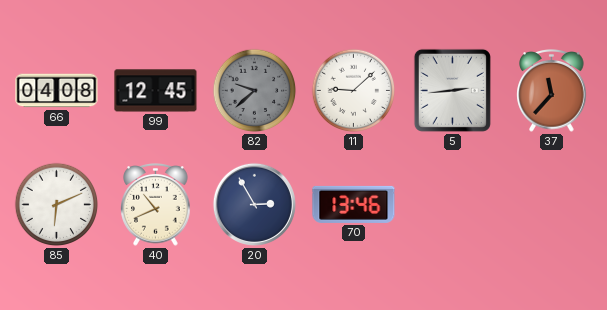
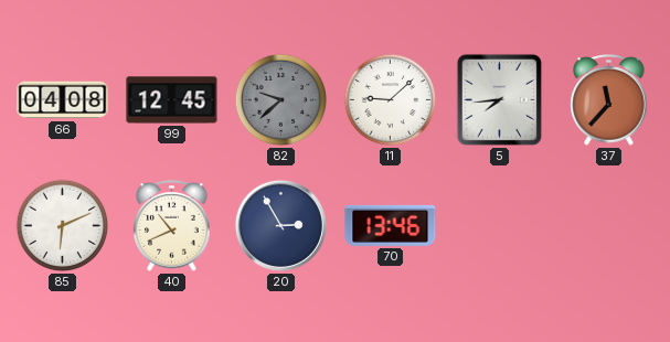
5: 2:44 -> 7:44 (499, 99)
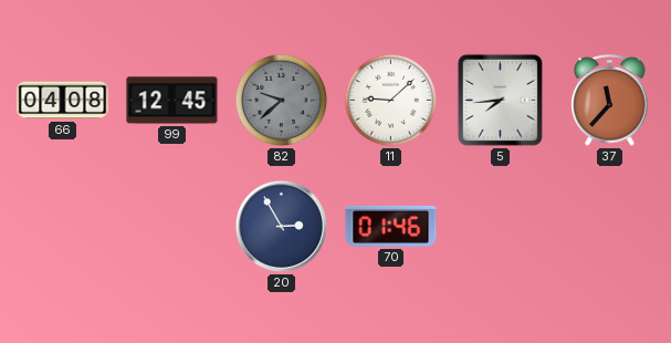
85: 6:11 -> none (63, 226)
40: 10:41 -> none (172, 226)
70: 13:46 -> 01:46 (391, 226)
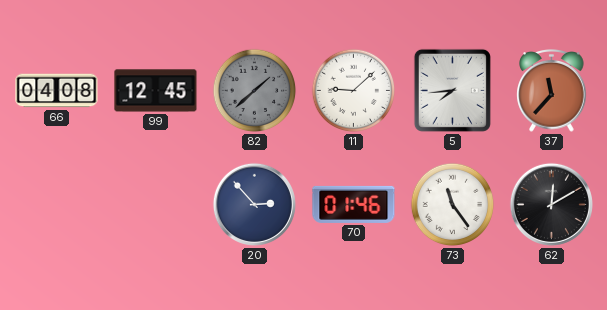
82: 9:38 -> 1:38 (255, 91)
20: 2:55 -> 2:53 (254, 204)
73: none -> 11:24 (453, 205)
62: none -> 12:10 (551, 204)
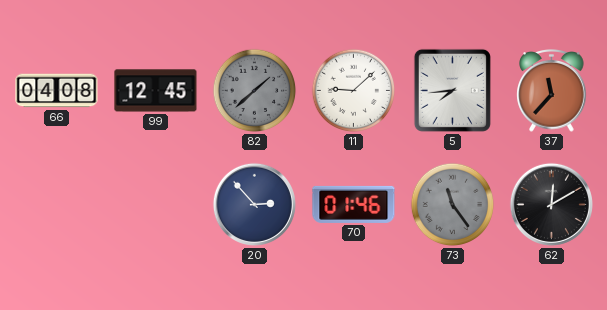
73 dial: white -> grey (453, 205)
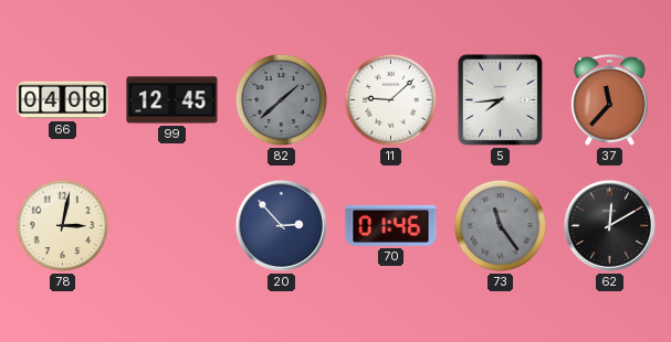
78: none -> 3:02 (63, 226)
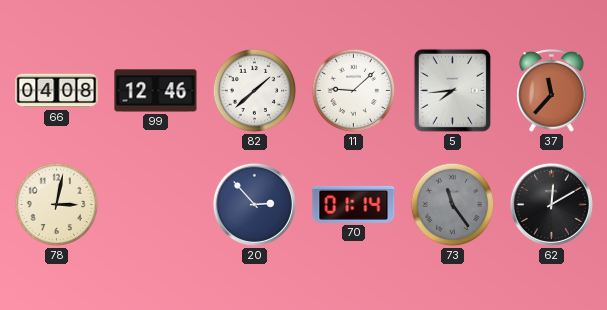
99: 12:45 -> 12:46 (156, 91)
82 dial: grey -> white (255, 91)
70: 01:46 -> 01:14 (354, 204)
